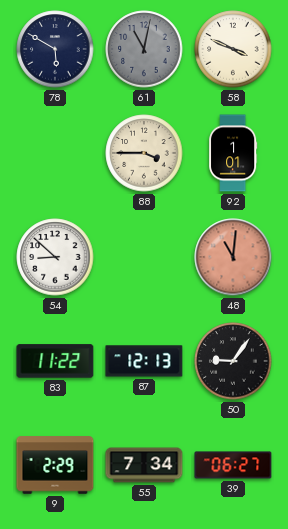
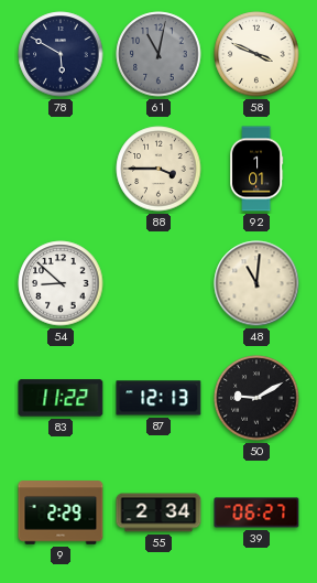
48 dial: salmon -> cream (256, 283)
50: 9:06 -> 9:10 (256, 398)
55: 7:34 -> 2:34 (158, 512)
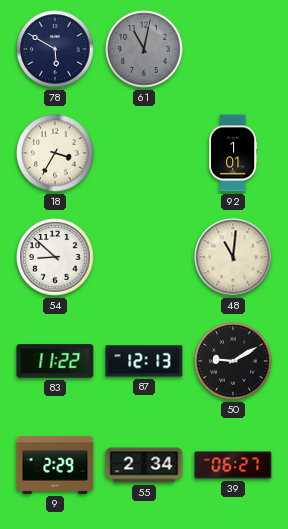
58: 3:49 -> none (256, 54)
18: none -> 3:35 (55, 153)
88: 3:45 -> none (158, 169)
